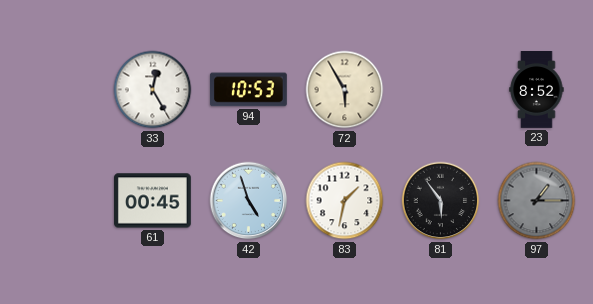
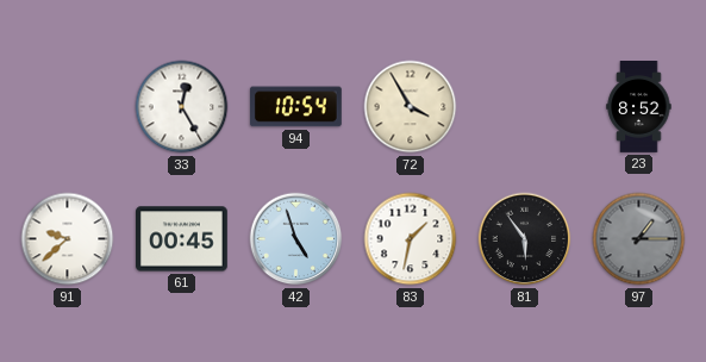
94: 10:53 -> 10:54 (295, 107)
72: 5:55 -> 3:55 (411, 107)
91: none -> 9:38 (68, 239)
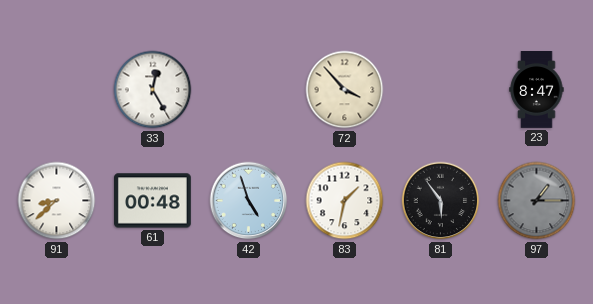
94: 10:54 -> none (295, 107)
72: 3:55 -> 3:53 (345, 90)
23: 8:52 -> 8:47 (537, 90)
91: 9:38 -> 8:38 (57, 201)
61: 00:45 -> 00:48 (153, 201)
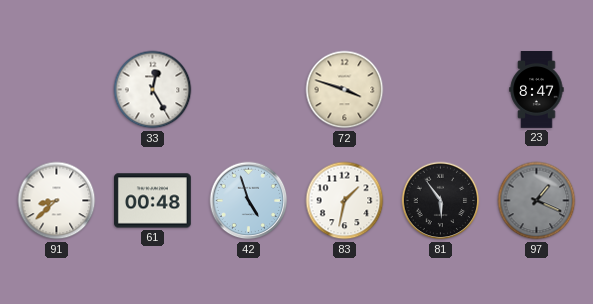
72: 3:53 -> 3:48 (345, 90)
97: 1:15 -> 1:19 (537, 201)
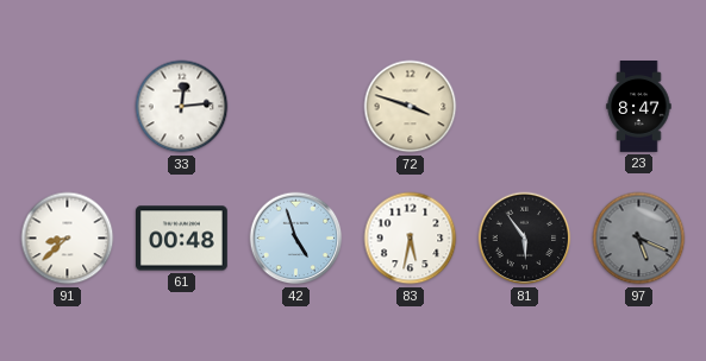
33: 12:25 -> 12:14 (182, 107)
83: 1:32 -> 5:32 (411, 239)
97: 1:19 -> 5:19 (639, 239)
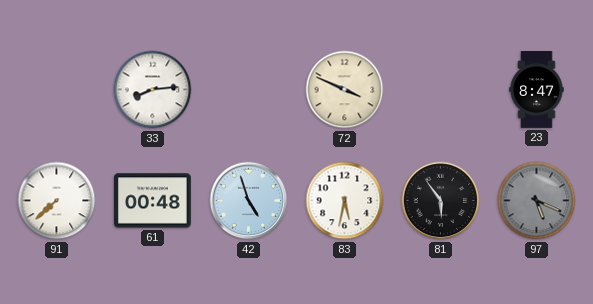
33: 12:14 -> 8:14 (153, 90)
72: 3:48 -> 3:49 (345, 90)
91: 8:38 -> 7:38 (57, 201)
